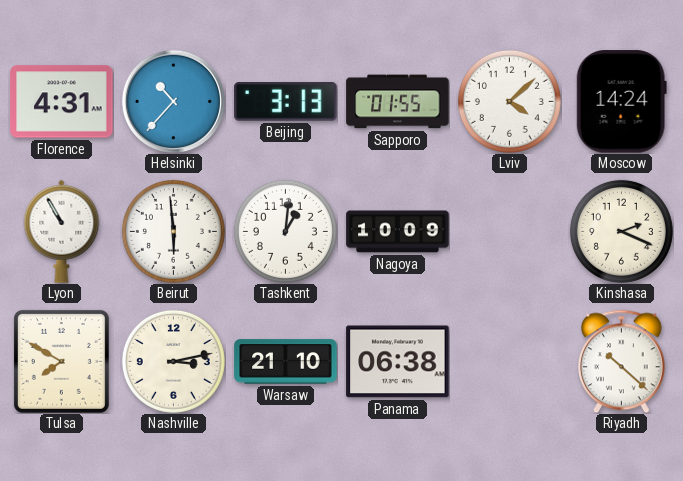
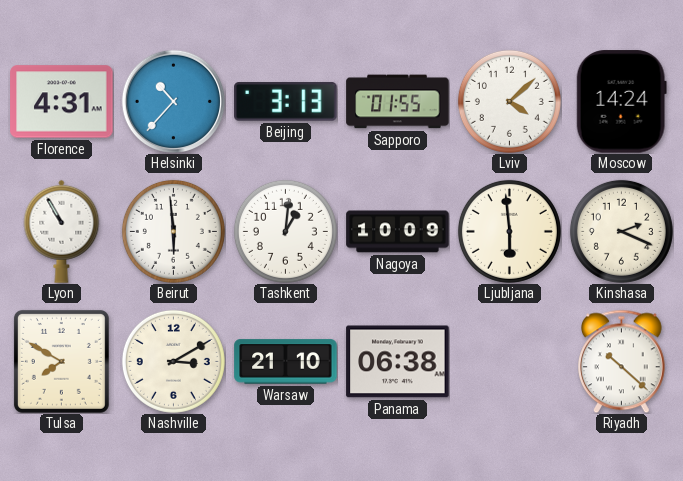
Ljubljana: none -> 5:59 (509, 231)
Nashville: 3:13 -> 3:10 (173, 361)
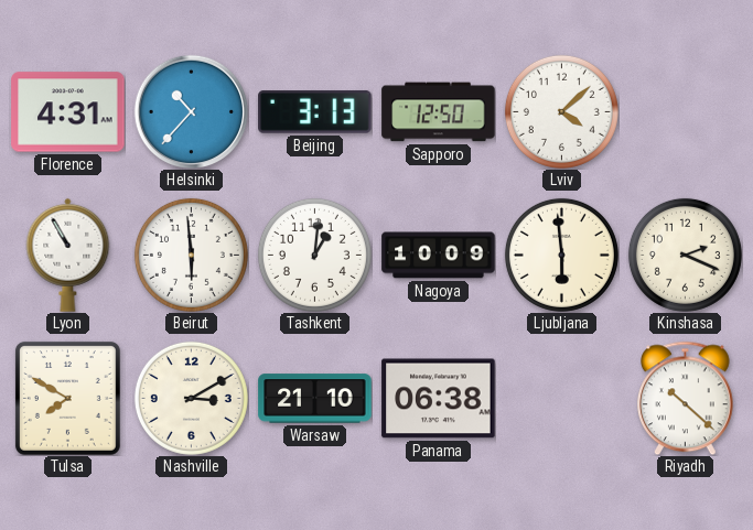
Sapporo: 01:55 -> 12:50 (439, 112)
Moscow: 14:24 -> none (621, 102)
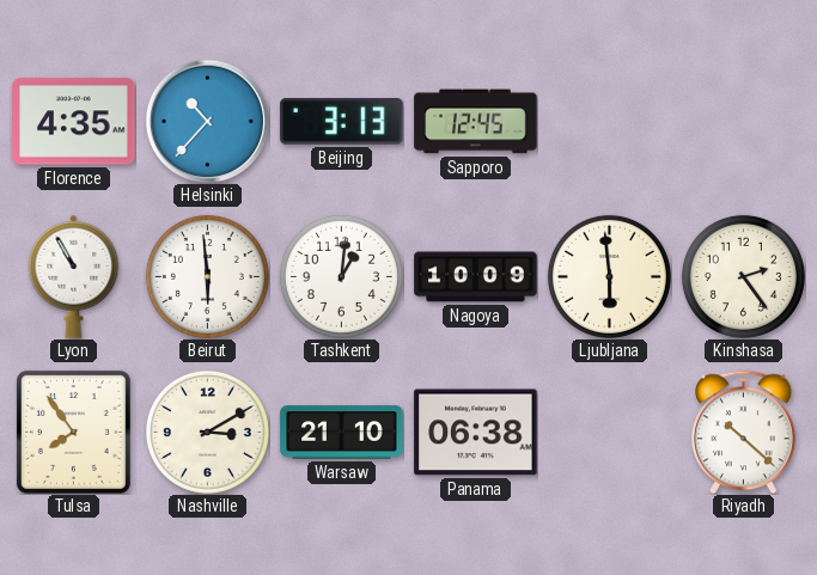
Florence: 4:31 -> 4:35 (74, 122)
Sapporo: 12:50 -> 12:45 (476, 122)
Lviv: 4:08 -> none (561, 111)
Kinshasa: 2:19 -> 2:24 (743, 276)
Tulsa: 7:50 -> 7:54 (73, 432)
